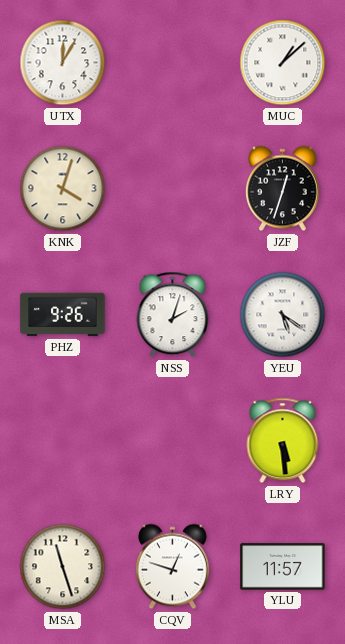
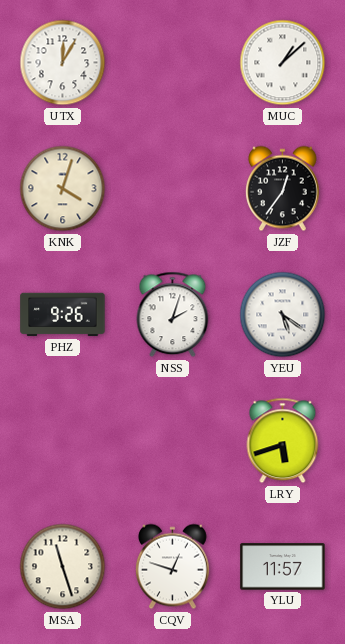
JZF: 12:33 -> 12:36 (283, 189)
LRY: 5:29 -> 5:42 (283, 441)
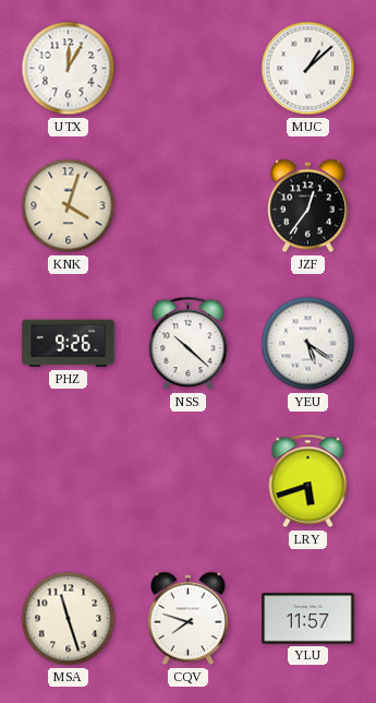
NSS: 2:03 -> 10:22 (189, 344)
CQV: 12:48 -> 7:48 (189, 619)
